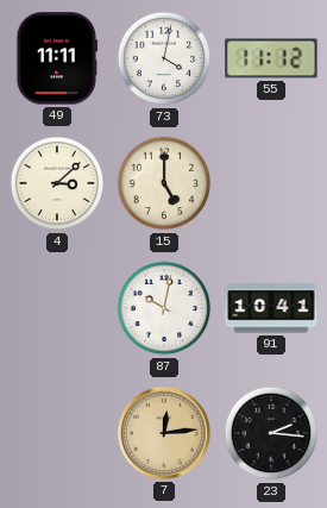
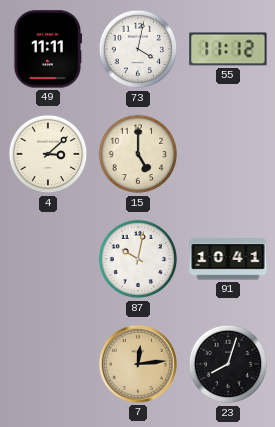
23: 2:16 -> 8:03 (228, 364)
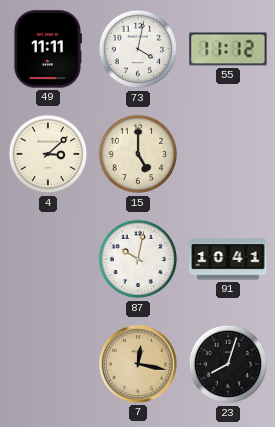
7: 12:14 -> 12:17 (138, 364)
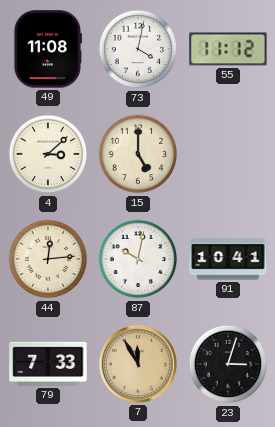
49: 11:11 -> 11:08 (47, 49)
44: none -> 12:14 (48, 259)
79: none -> 7:33 (48, 364)
7: 12:17 -> 11:55 (138, 364)
23: 8:03 -> 3:03 (228, 364)
